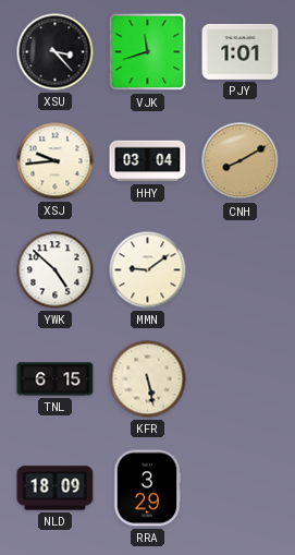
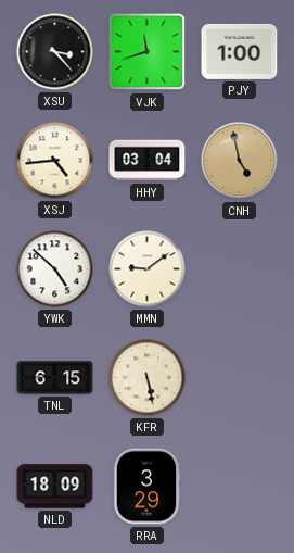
PJY: 1:01 -> 1:00 (240, 51)
XSJ: 9:44 -> 4:44 (55, 161)
CNH: 8:10 -> 4:58 (240, 161)
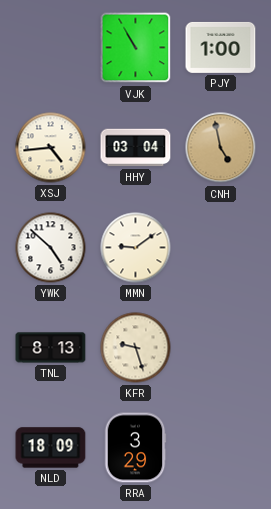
XSU: 3:23 -> none (55, 52)
VJK: 11:42 -> 10:55 (136, 48)
TNL: 6:15 -> 8:13 (51, 348)
KFR: 5:28 -> 9:27 (136, 348)
